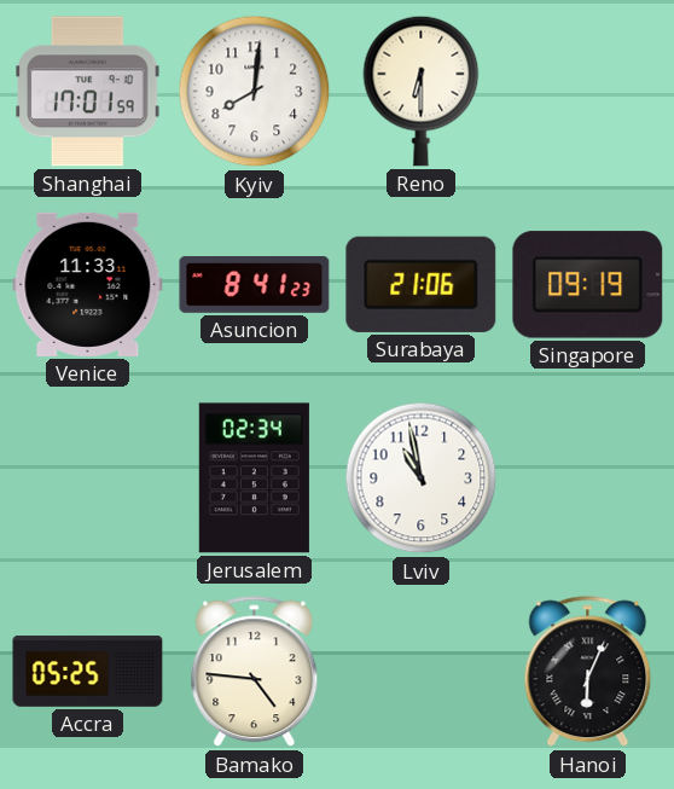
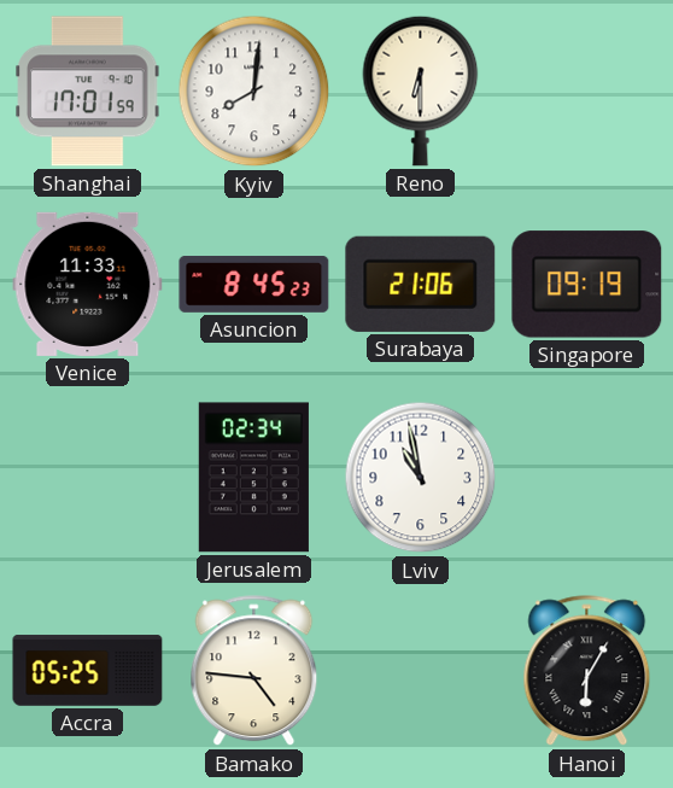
Asuncion: 8:41 -> 8:45 (254, 285)
Hanoi: 6:04 -> 6:05 (587, 671)
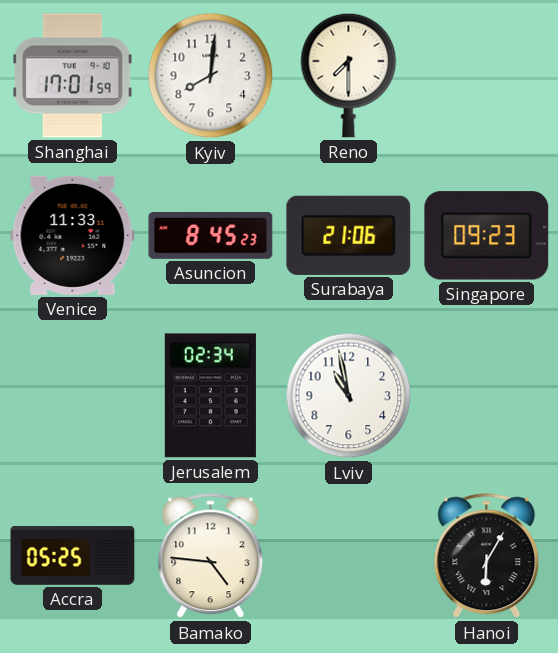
Reno: 6:30 -> 7:30 (349, 75)
Singapore: 09:19 -> 09:23 (487, 236)
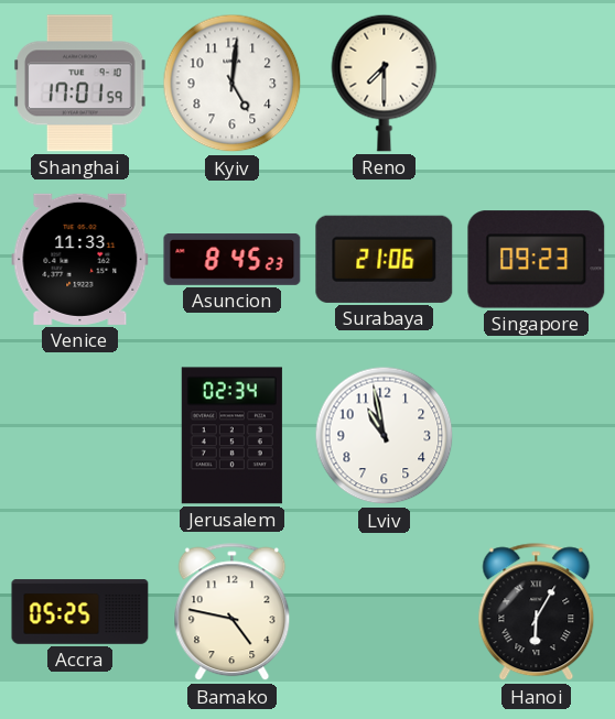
Kyiv: 8:01 -> 5:01 (233, 84)
Bamako: 4:46 -> 4:47 (233, 612)
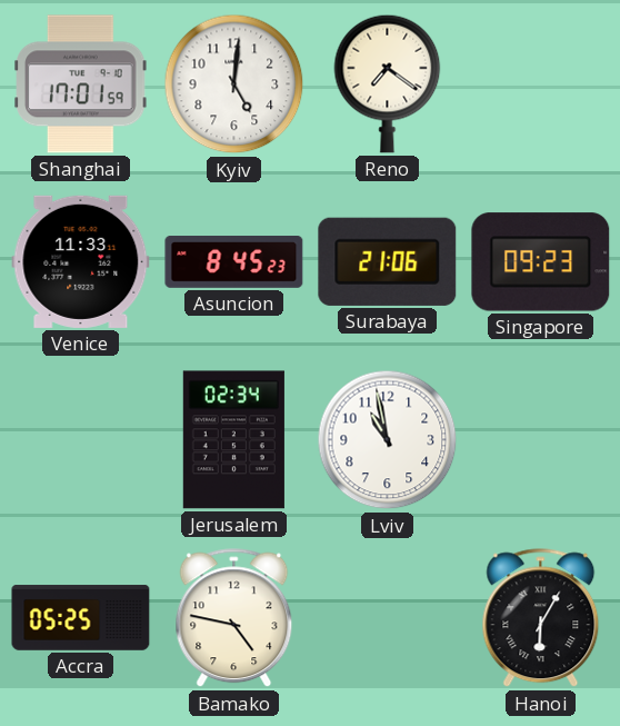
Reno: 7:30 -> 7:21 (388, 83)
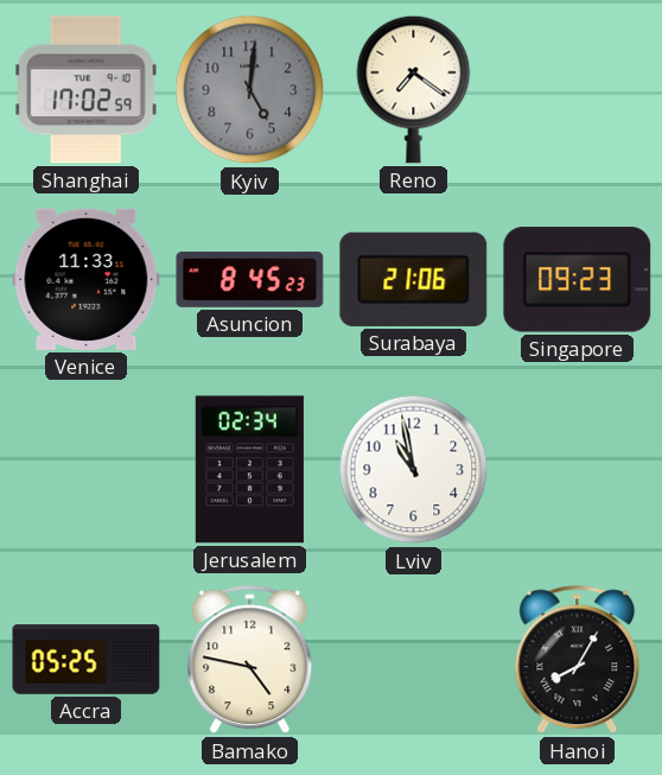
Shanghai: 17:01 -> 17:02 (87, 90)
Kyiv dial: white -> grey (250, 90)
Hanoi: 6:05 -> 8:05 (578, 660)
